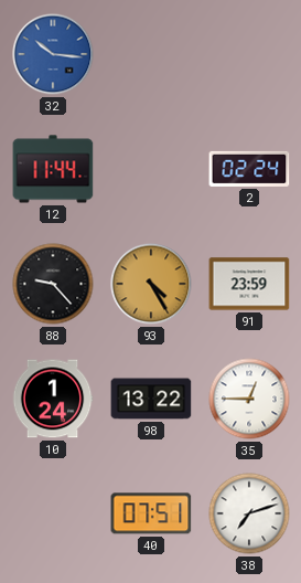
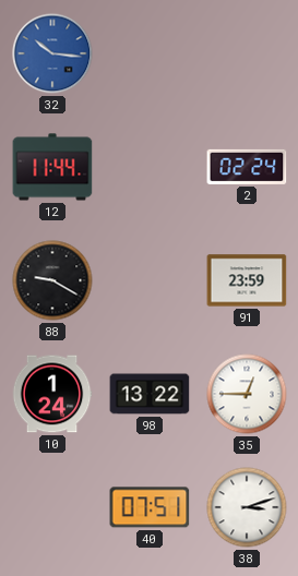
88: 9:23 -> 9:20 (52, 280)
93: 4:25 -> none (151, 284)
38: 7:12 -> 3:12 (247, 507)
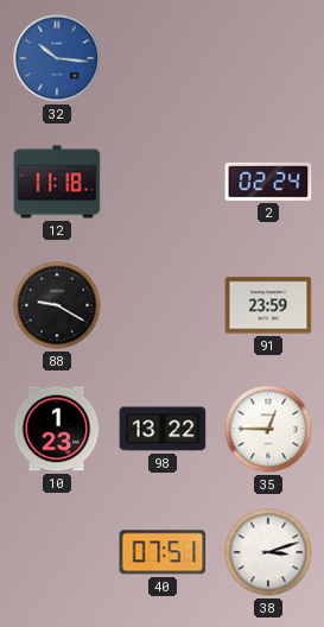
12: 11:44 -> 11:18 (57, 182)
10: 1:24 -> 1:23 (57, 429)
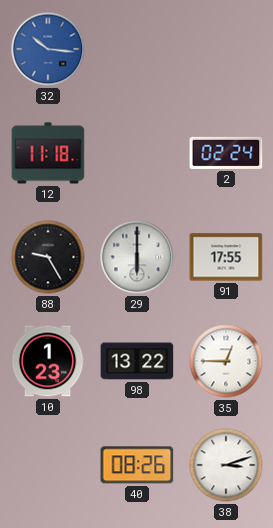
88: 9:20 -> 9:25 (48, 257)
29: none -> 6:00 (137, 257)
91: 23:59 -> 17:55 (226, 257)
40: 07:51 -> 08:26 (137, 465)
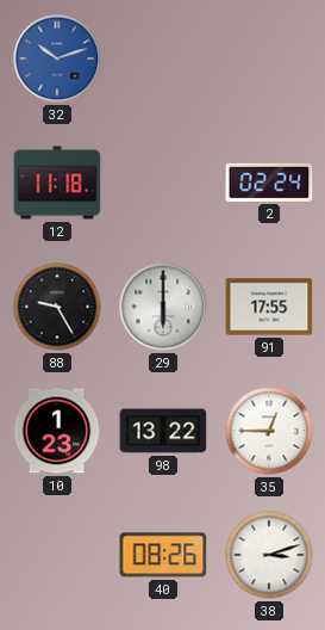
32: 10:16 -> 10:12 (57, 58)
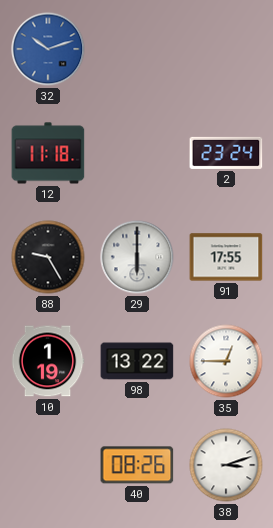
2: 02:24 -> 23:24 (226, 153)
10: 1:23 -> 1:19 (48, 361)
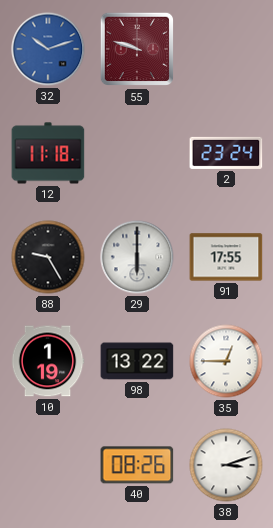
55: none -> 9:48 (137, 49)
